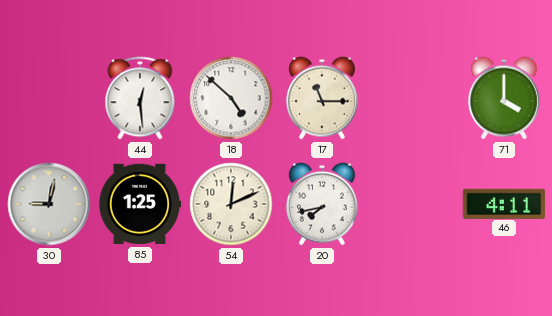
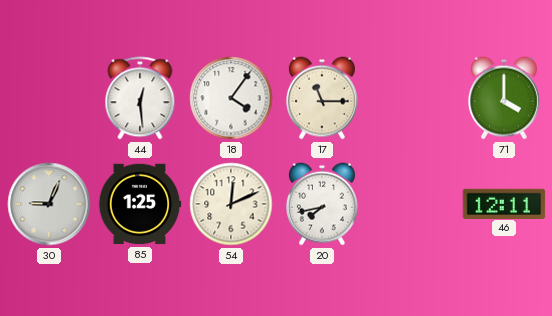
18: 4:52 -> 4:06 (231, 98)
30: 9:02 -> 9:04 (49, 204)
46: 4:11 -> 12:11 (504, 203)
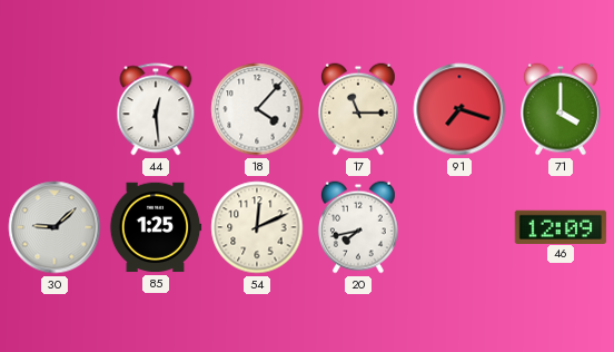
18: 4:06 -> 4:07 (257, 109)
91: none -> 7:18 (459, 109)
30: 9:04 -> 9:08 (55, 227)
46: 12:11 -> 12:09 (561, 226)
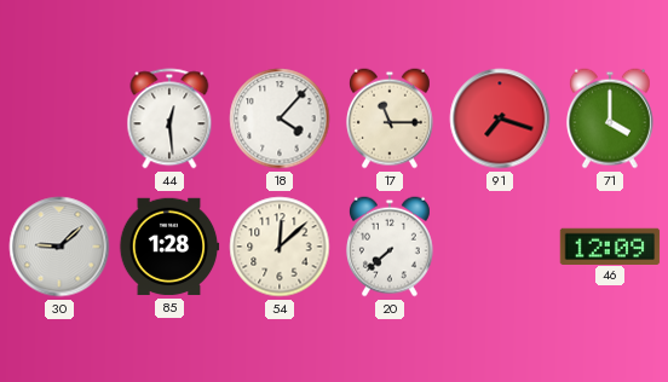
85: 1:25 -> 1:28 (169, 247)
54: 12:11 -> 12:08 (280, 247)
20: 7:43 -> 7:38 (390, 247)
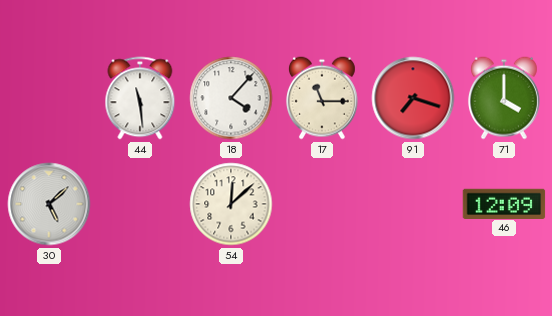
44: 12:29 -> 11:29 (140, 98)
30: 9:08 -> 5:08 (49, 204)
85: 1:28 -> none (169, 247)
20: 7:38 -> none (390, 247)
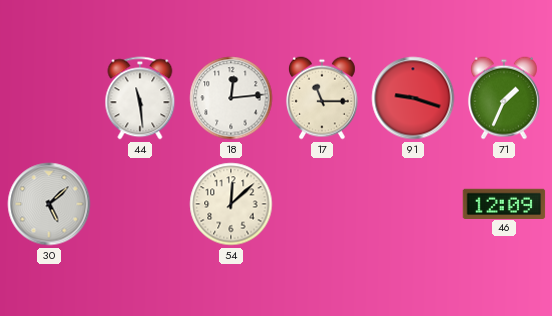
18: 4:07 -> 12:14 (231, 98)
91: 7:18 -> 9:18 (413, 98)
71: 4:00 -> 1:34 (504, 98)
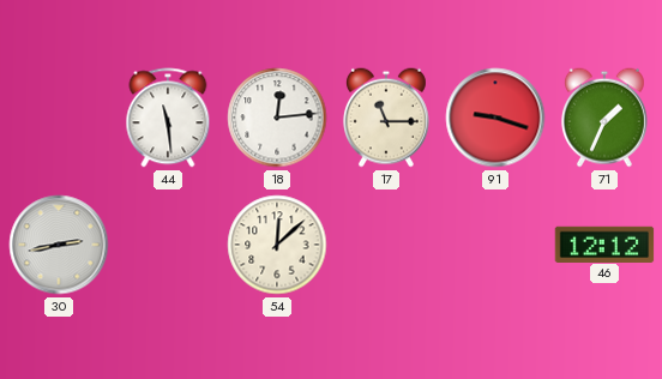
30: 5:08 -> 2:43 (59, 245)
46: 12:09 -> 12:12 (604, 243)
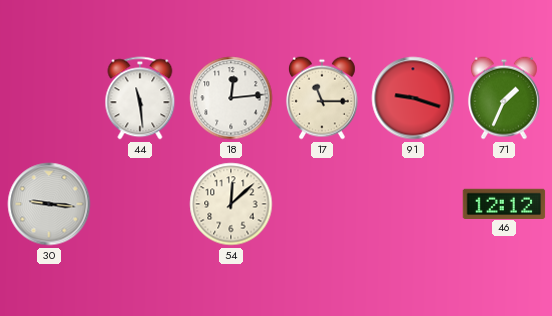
30: 2:43 -> 9:16 (49, 204)
